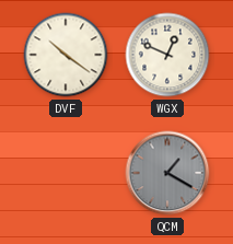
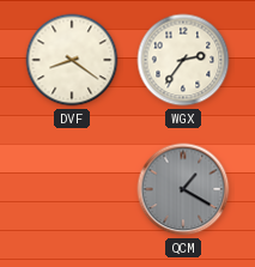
DVF: 10:21 -> 8:21 (72, 60)
WGX: 12:49 -> 2:36 (183, 60)
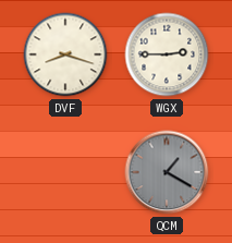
DVF: 8:21 -> 8:18 (65, 54)
WGX: 2:36 -> 2:45 (167, 54)
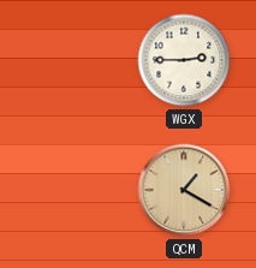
DVF: 8:18 -> none (65, 54)
QCM dial: grey -> champagne (184, 190)
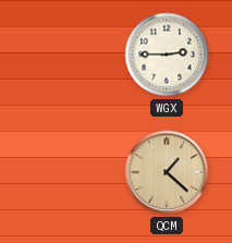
QCM: 1:20 -> 1:22 (167, 172)
